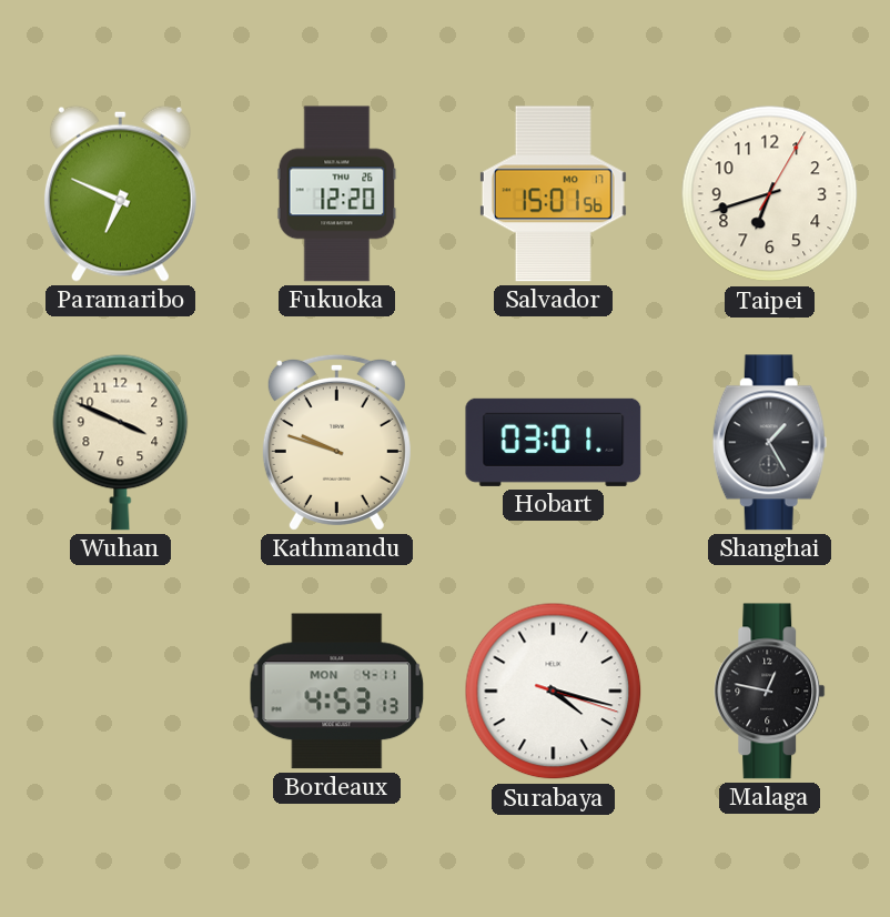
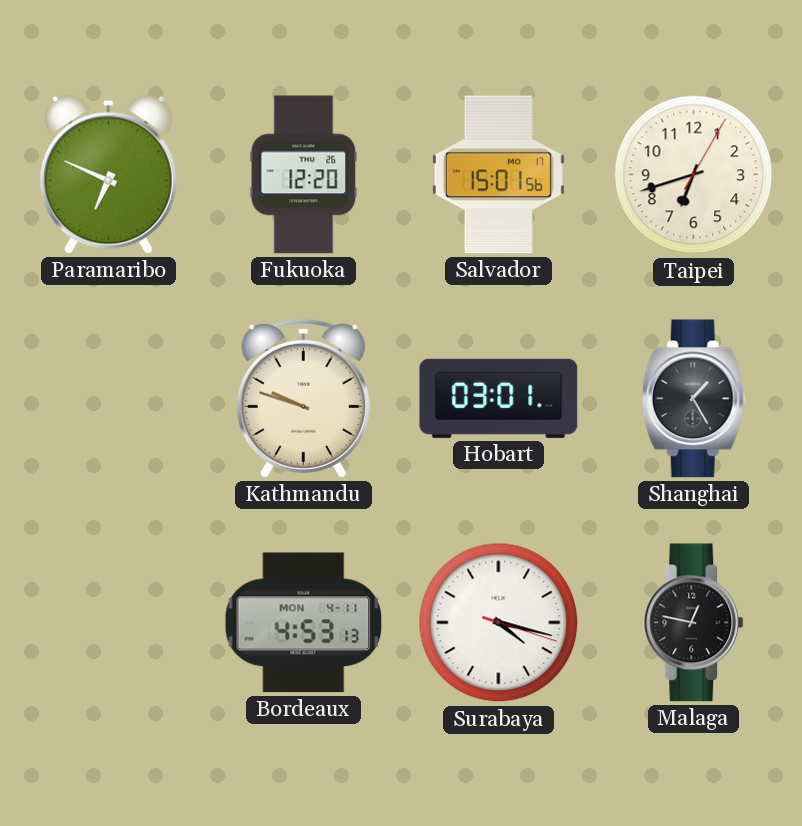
Wuhan: 3:49 -> none (121, 442)
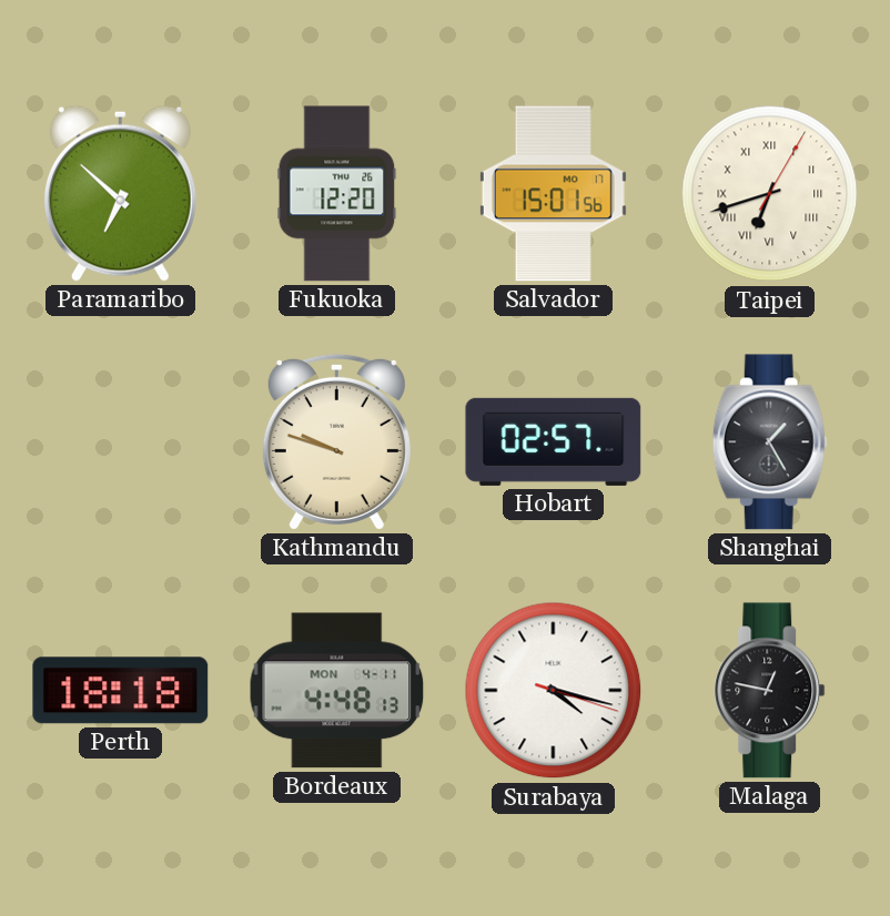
Paramaribo: 6:49 -> 6:52 (120, 193)
Taipei numerals: Arabic -> Roman (770, 194)
Hobart: 03:01 -> 02:57 (554, 441)
Perth: none -> 18:18 (121, 691)
Bordeaux: 4:53 -> 4:48 (337, 691)
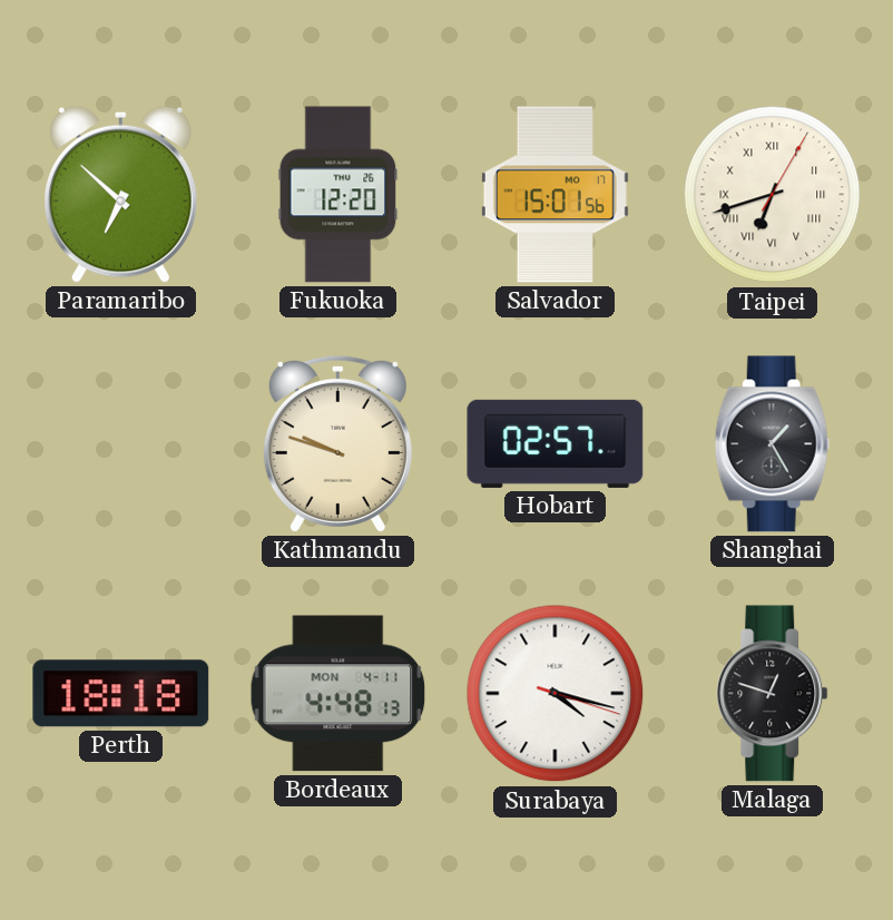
Malaga: 12:47 -> 12:48 (773, 694)
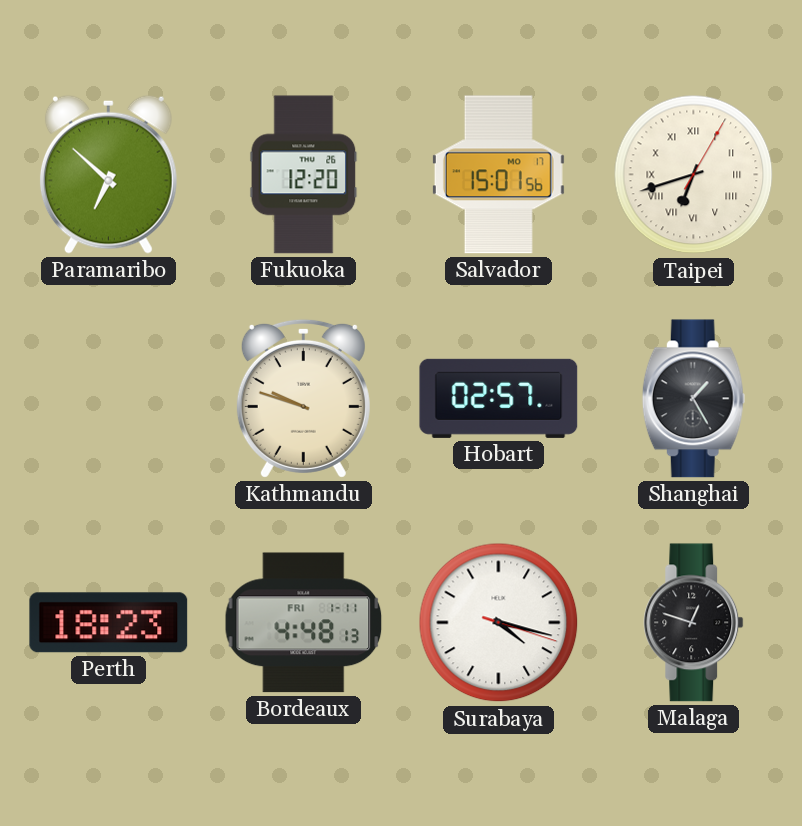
Perth: 18:18 -> 18:23 (109, 623)
Bordeaux date: MON 4-11 -> FRI 1-11 (304, 623)
